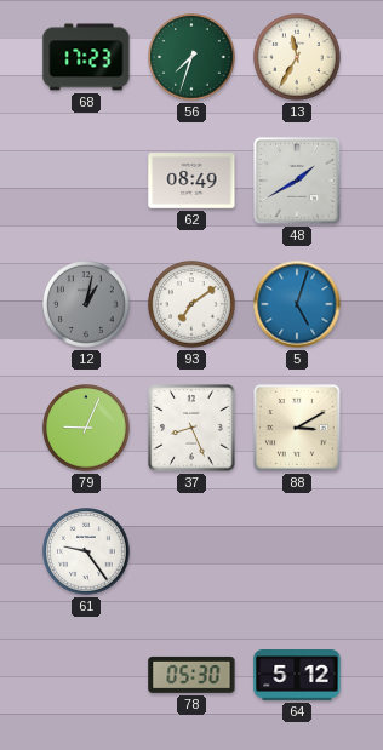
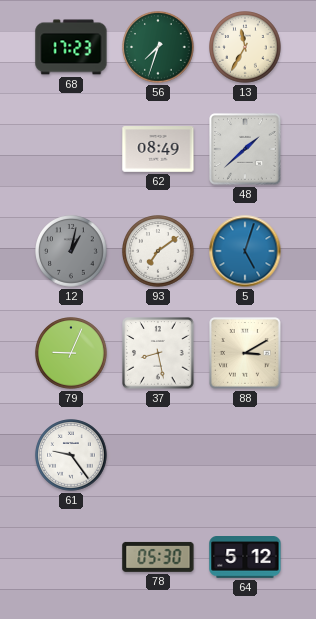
48: 1:40 -> 1:38 (245, 149)
37: 8:26 -> 8:28 (158, 353)
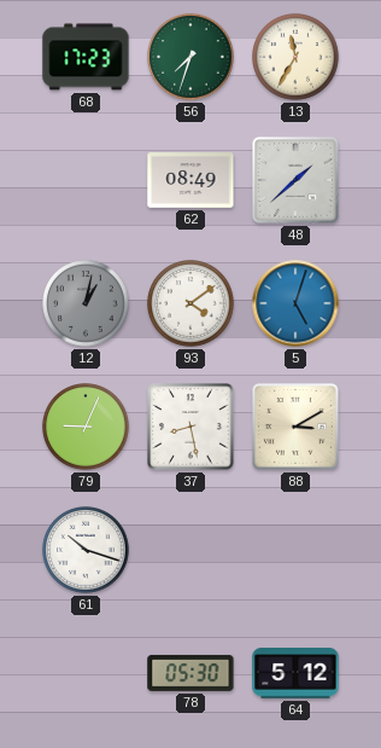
93: 7:09 -> 4:09 (190, 303)
61: 9:24 -> 10:18 (86, 550)
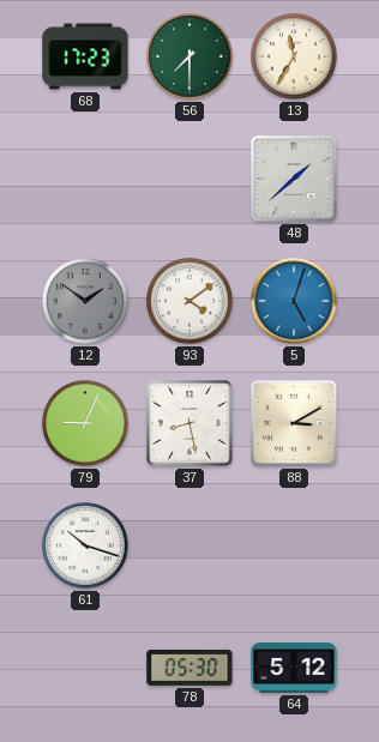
56: 7:33 -> 7:30 (189, 56)
62: 08:49 -> none (190, 180)
12: 1:02 -> 1:51 (85, 301)
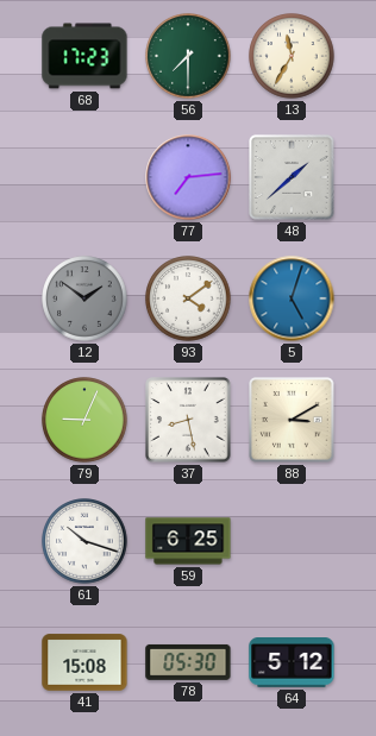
77: none -> 7:14 (188, 177)
59: none -> 6:25 (188, 541)
41: none -> 15:08 (84, 662)
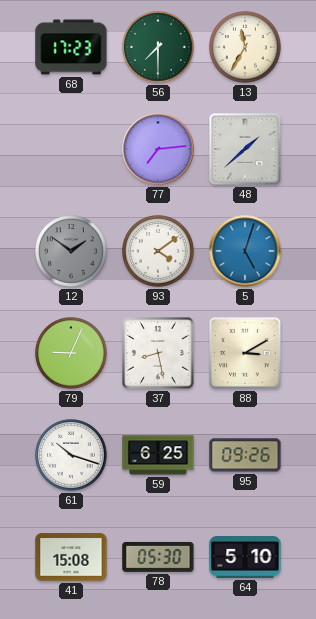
95: none -> 09:26 (245, 455)
64: 5:12 -> 5:10 (245, 557)
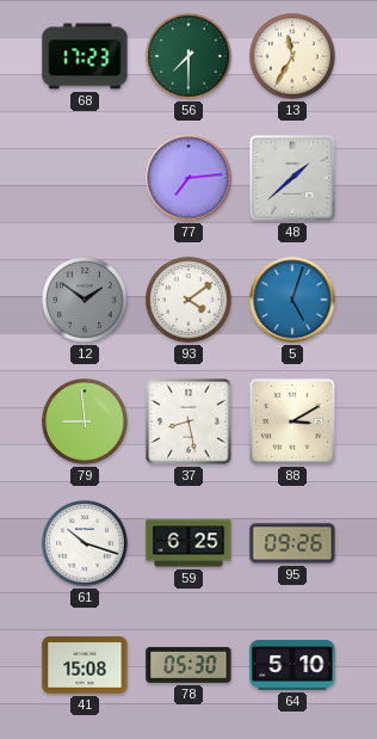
79: 9:04 -> 8:59 (85, 421)
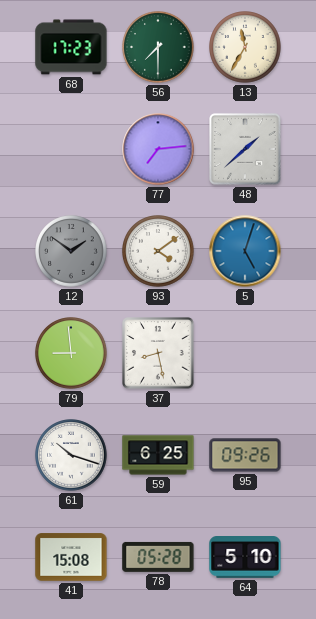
88: 3:10 -> none (292, 421)
78: 05:30 -> 05:28 (158, 557)
